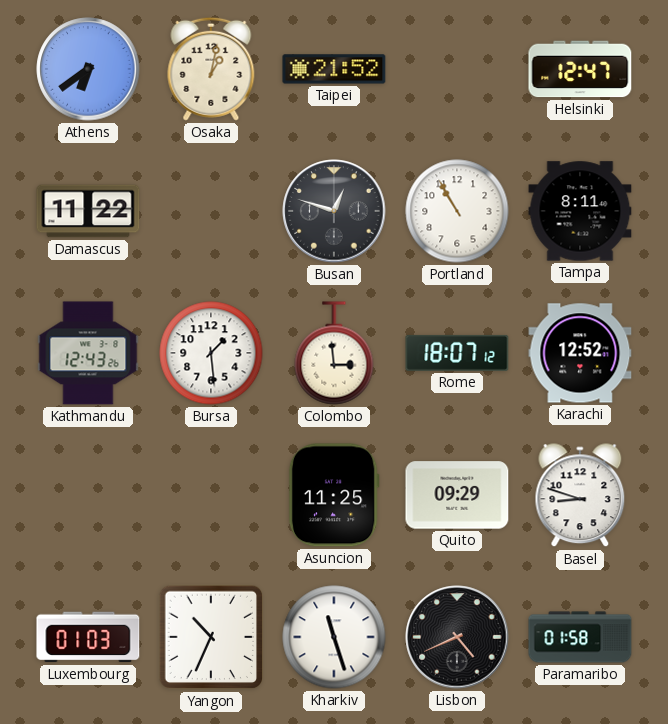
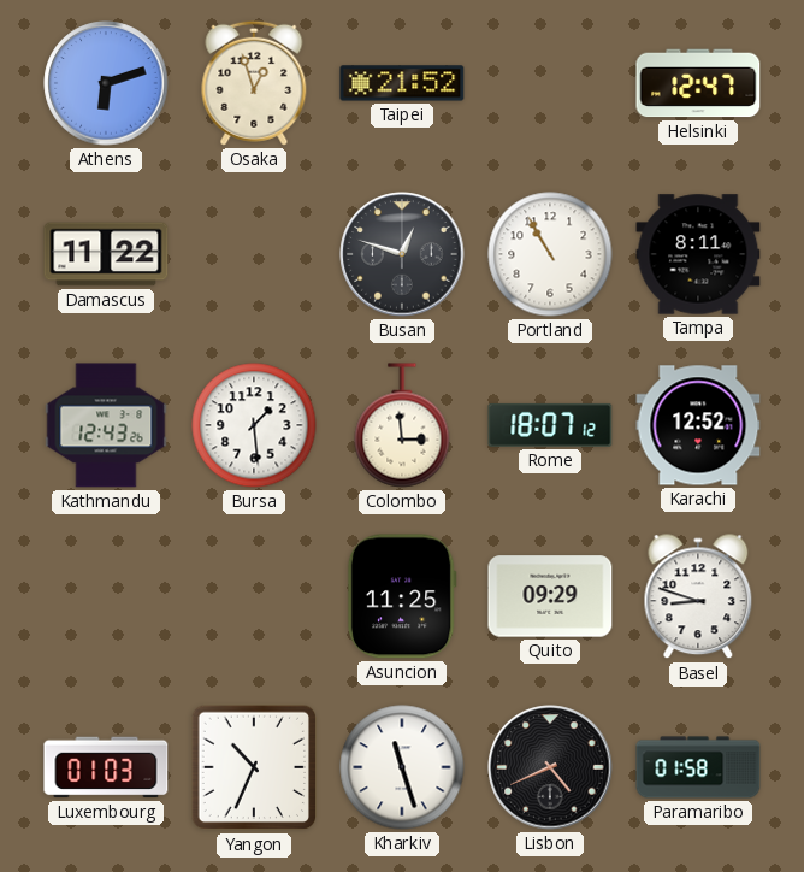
Athens: 6:39 -> 6:12 (106, 83)
Osaka: 1:02 -> 12:57 (254, 83)
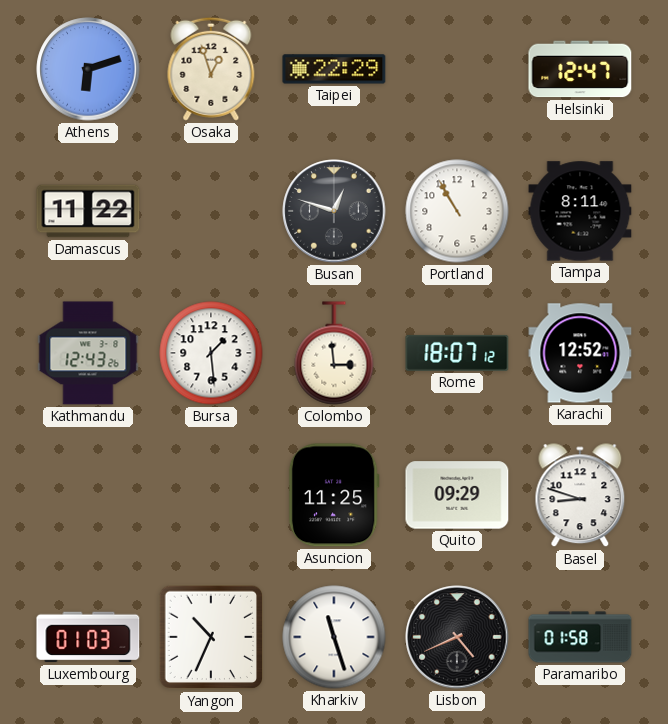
Taipei: 21:52 -> 22:29 (334, 69)
